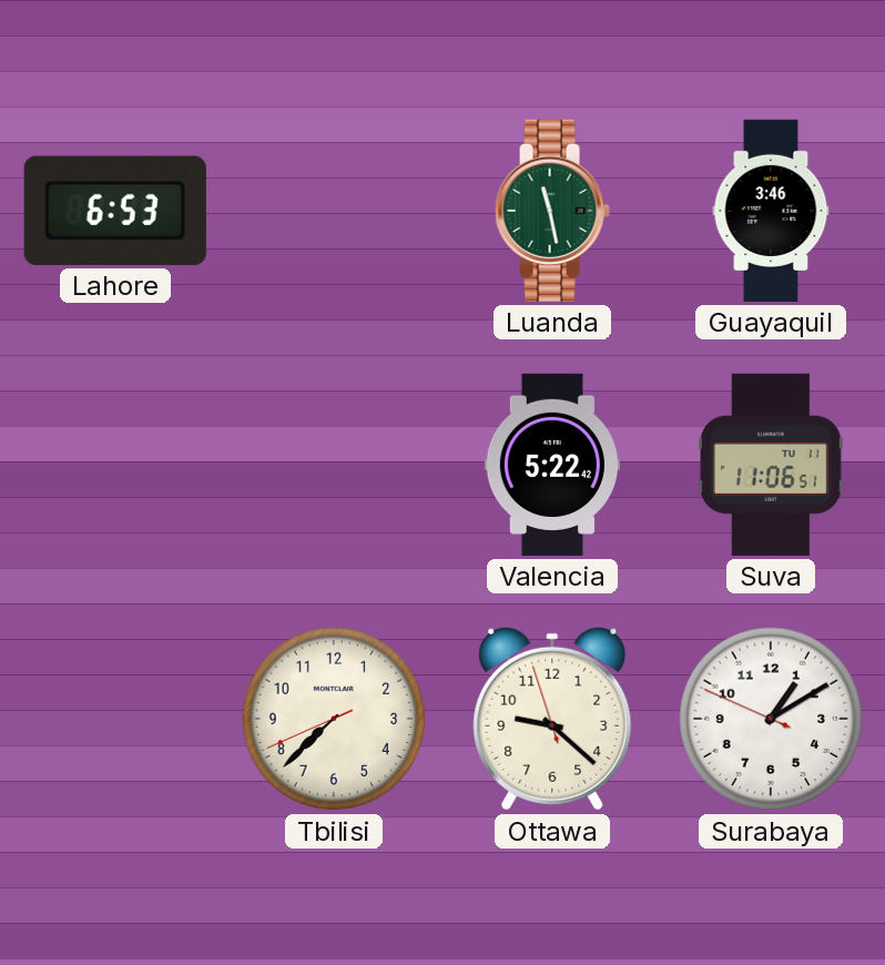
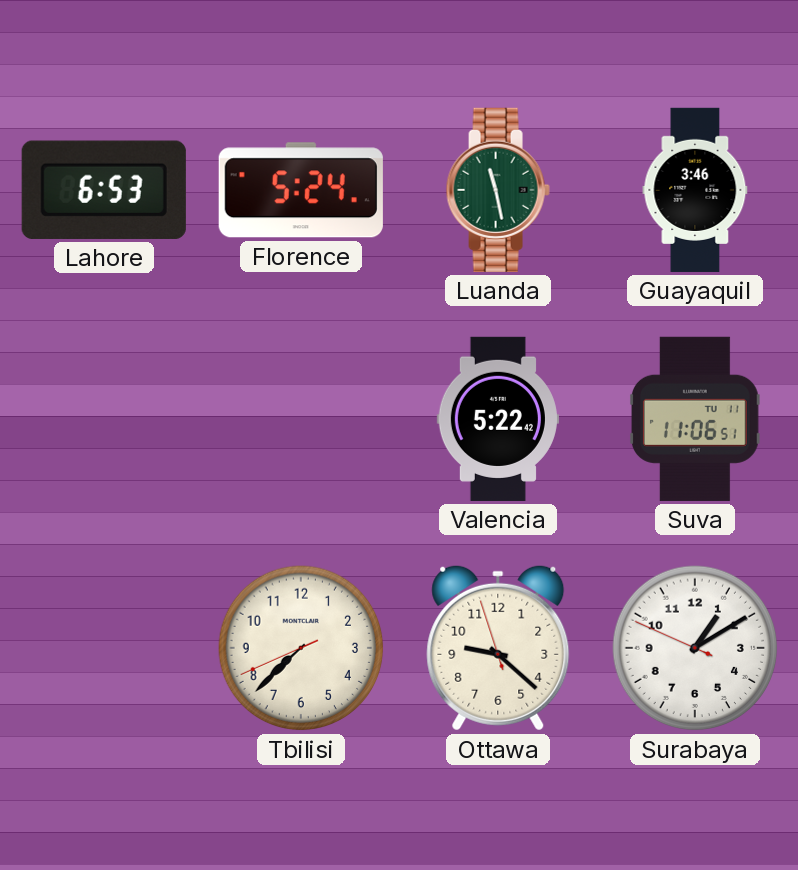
Florence: none -> 5:24 (301, 190)
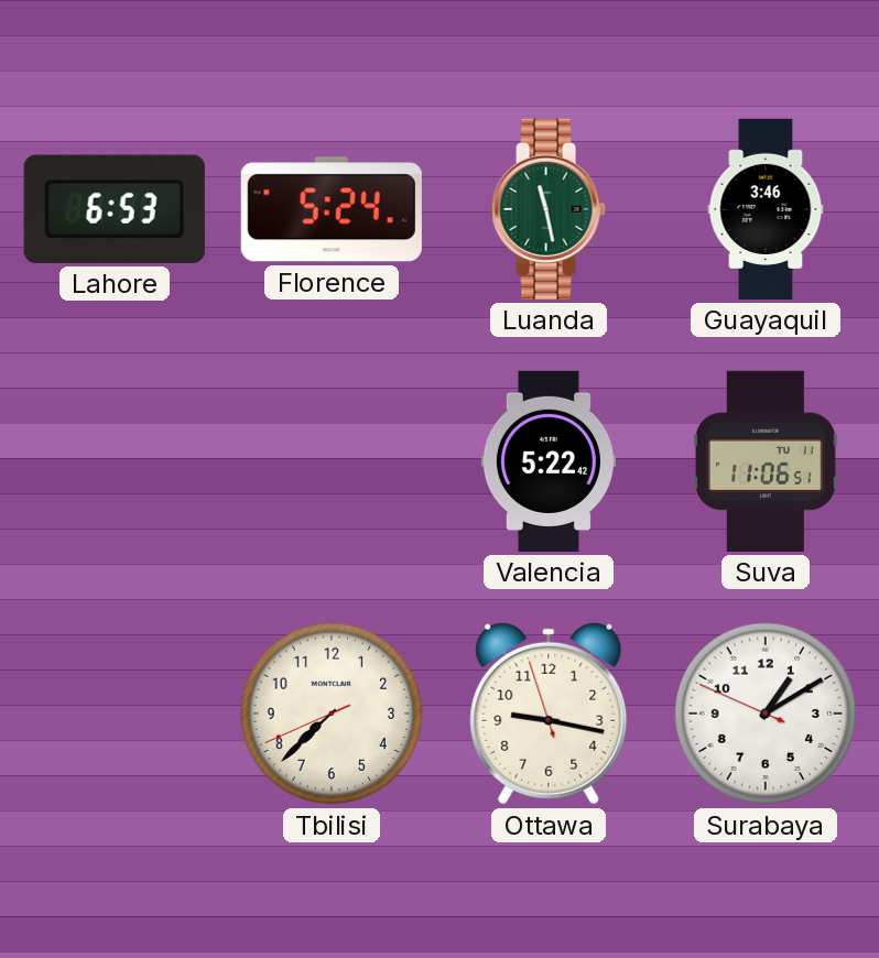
Ottawa: 9:21 -> 9:16 (549, 714)
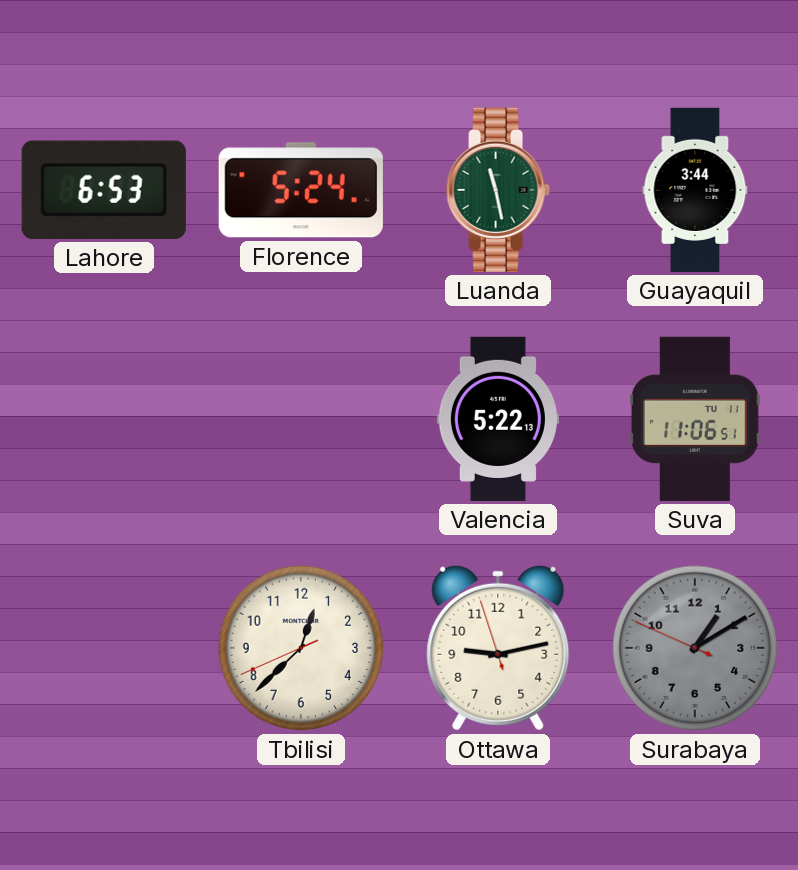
Guayaquil: 3:46 -> 3:44 (695, 190)
Valencia: 5:22:42 -> 5:22:13 (498, 419)
Tbilisi: 7:37 -> 12:37 (301, 648)
Ottawa: 9:16 -> 9:12 (498, 648)
Surabaya dial: white -> grey (695, 648)
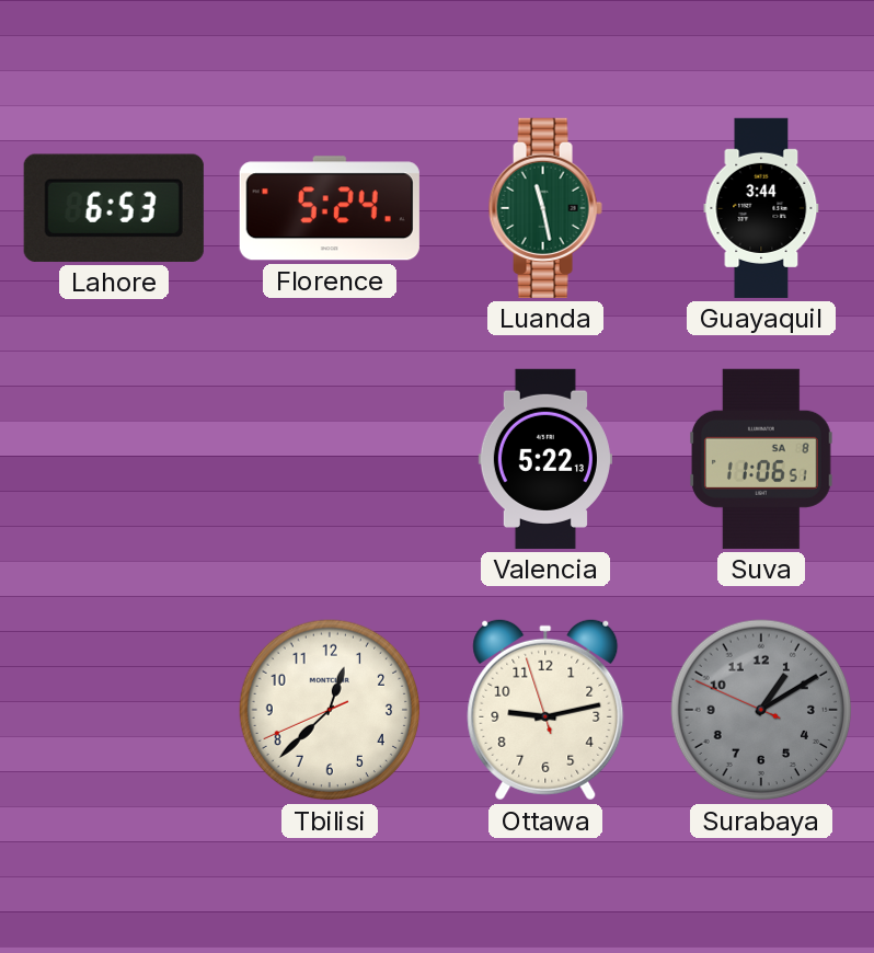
Suva date: TU 11 -> SA 8 (761, 459)
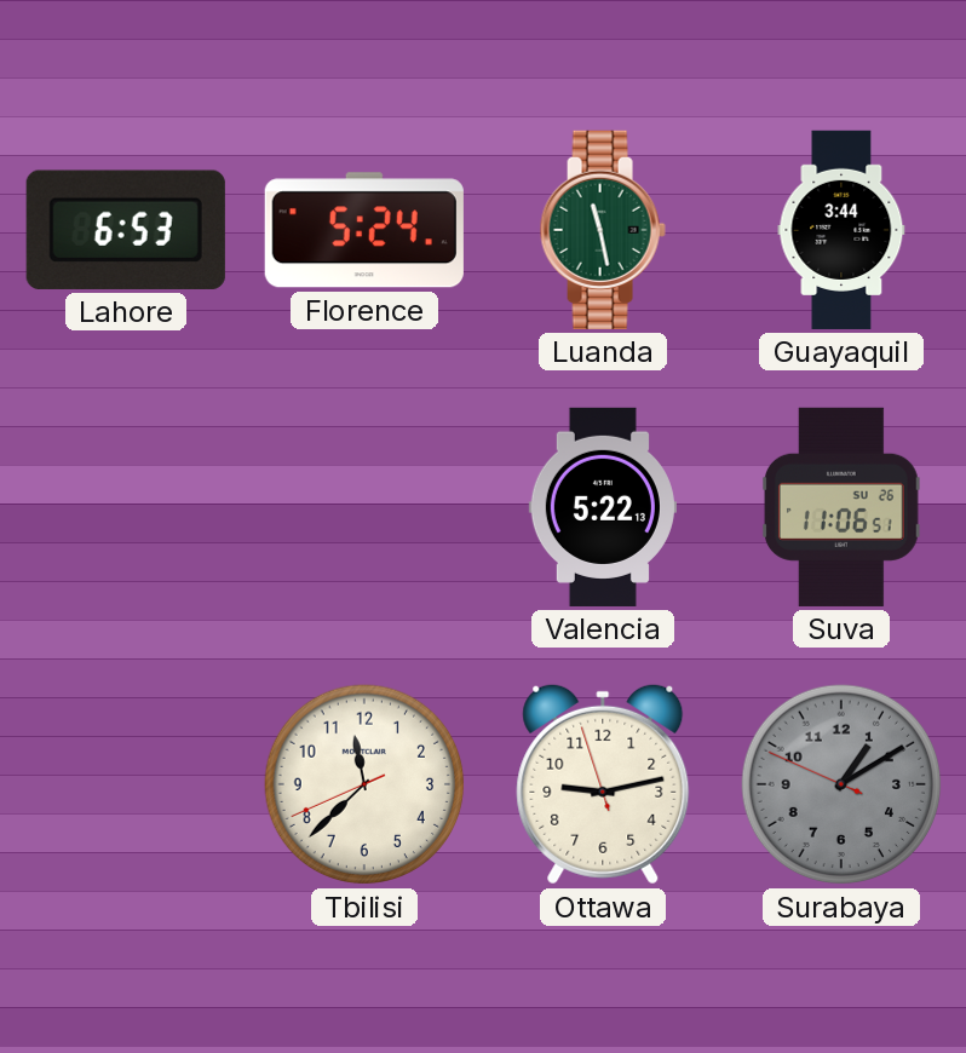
Suva date: SA 8 -> SU 26 (841, 507)
Tbilisi: 12:37 -> 11:37 (364, 784)
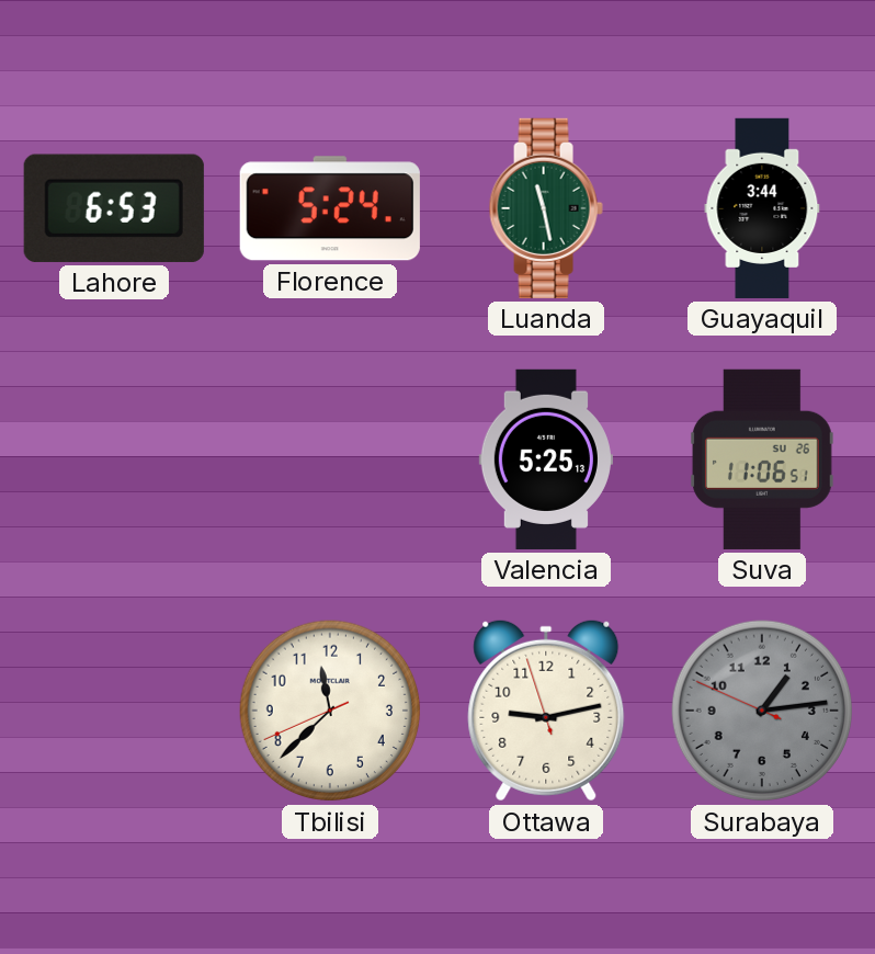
Valencia: 5:22 -> 5:25 (546, 459)
Surabaya: 1:09 -> 1:13 (762, 711)
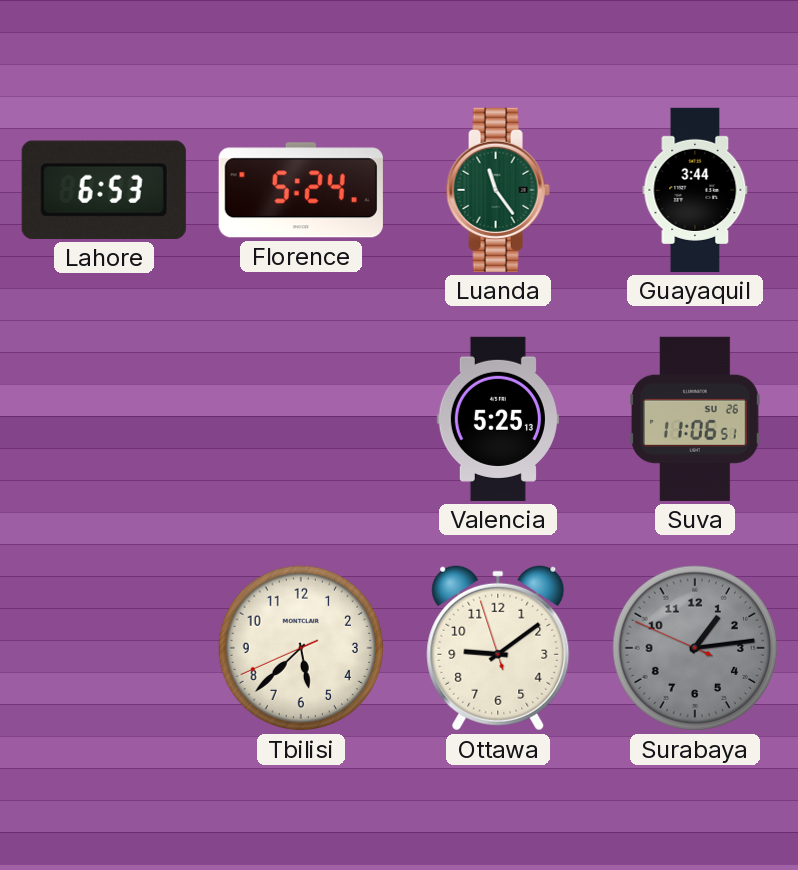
Luanda: 11:28 -> 11:24 (498, 190)
Tbilisi: 11:37 -> 5:37 (301, 648)
Ottawa: 9:12 -> 9:08 (498, 648)
